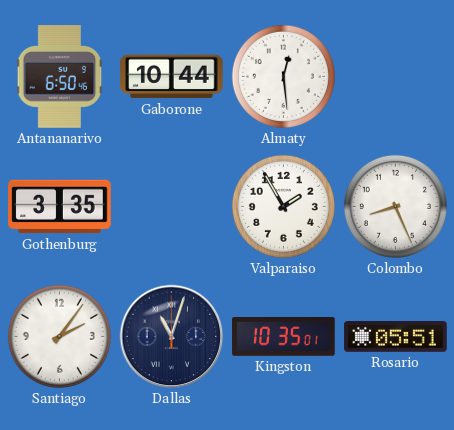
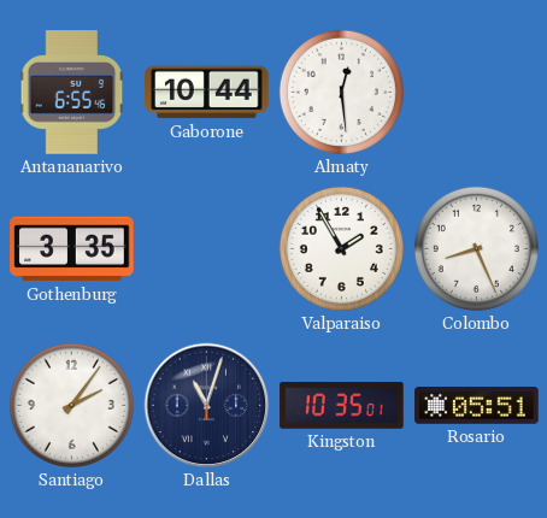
Antananarivo: 6:50 -> 6:55 (72, 93)
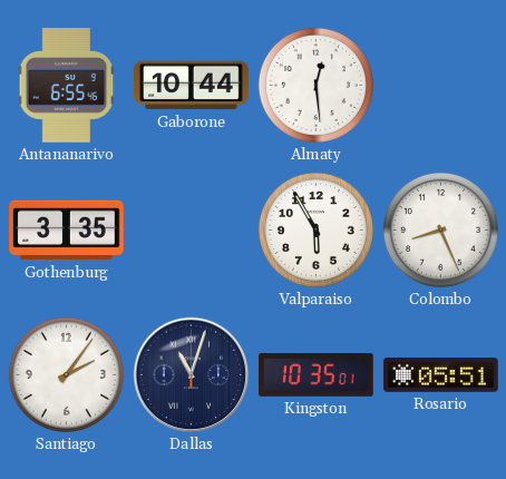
Valparaiso: 1:55 -> 5:55 (315, 229)
